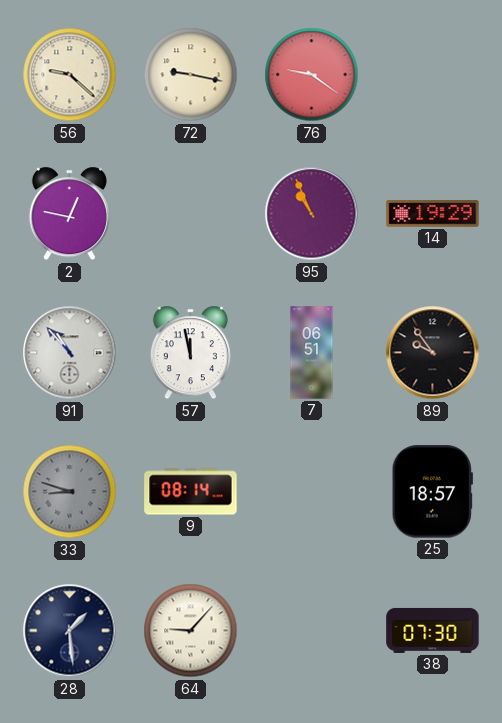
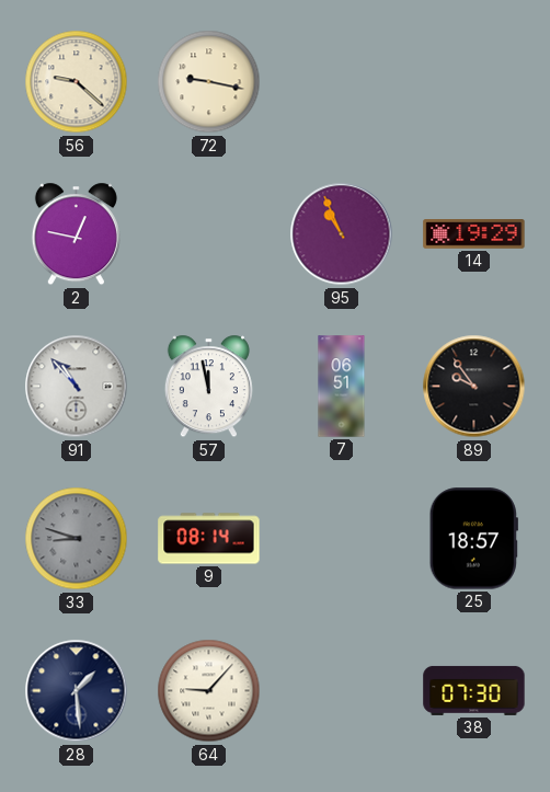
76: 9:21 -> none (312, 75)
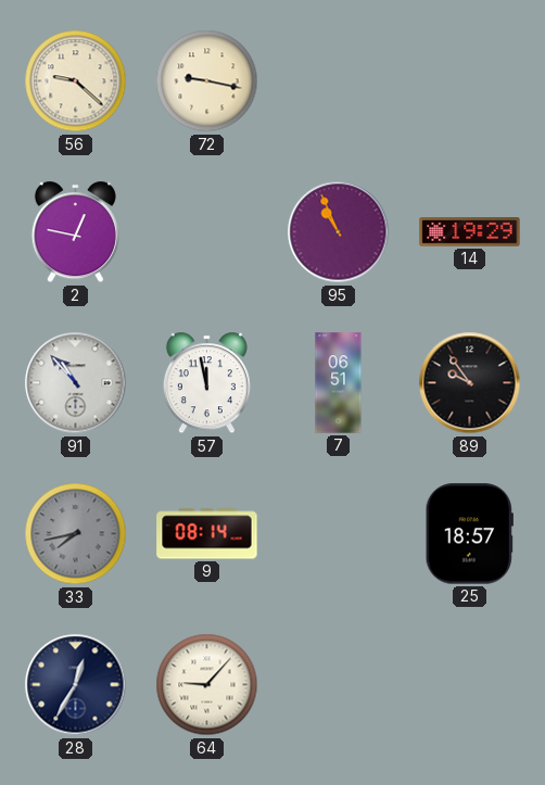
33: 8:48 -> 7:43 (76, 534)
28: 1:29 -> 12:35 (76, 685)
38: 07:30 -> none (474, 690)
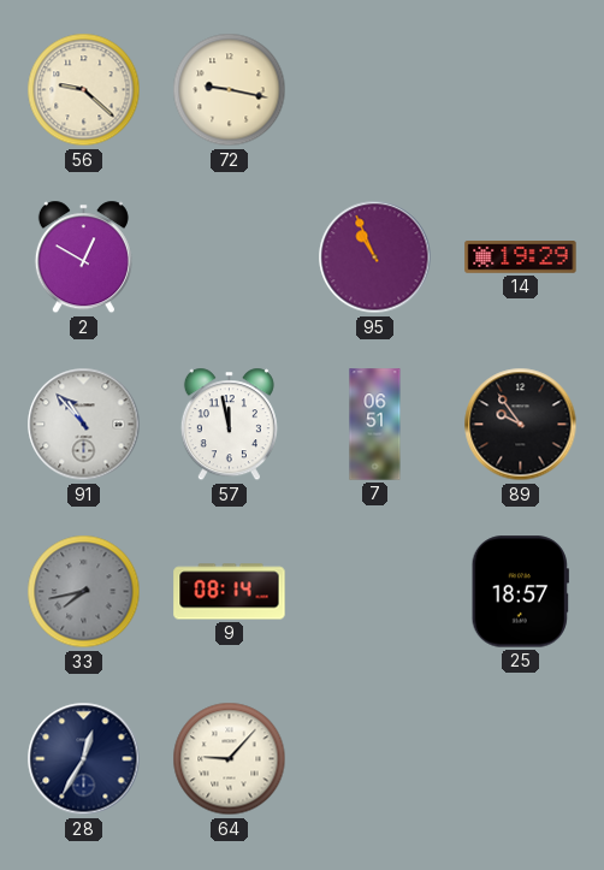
2: 12:47 -> 12:50 (83, 258)
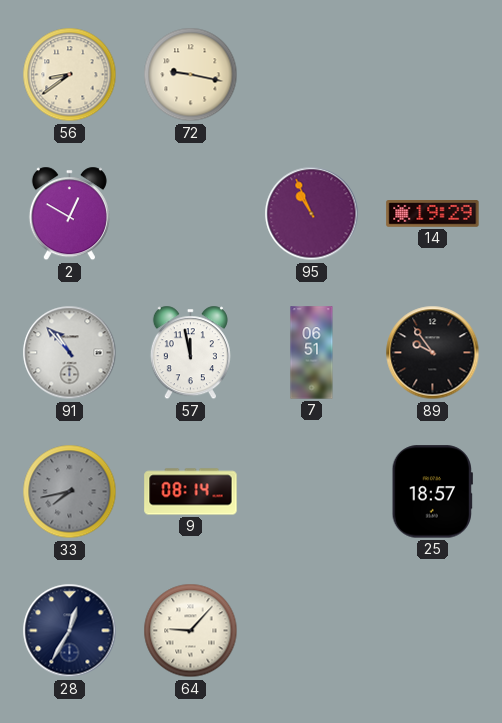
56: 9:22 -> 8:39 (70, 75)
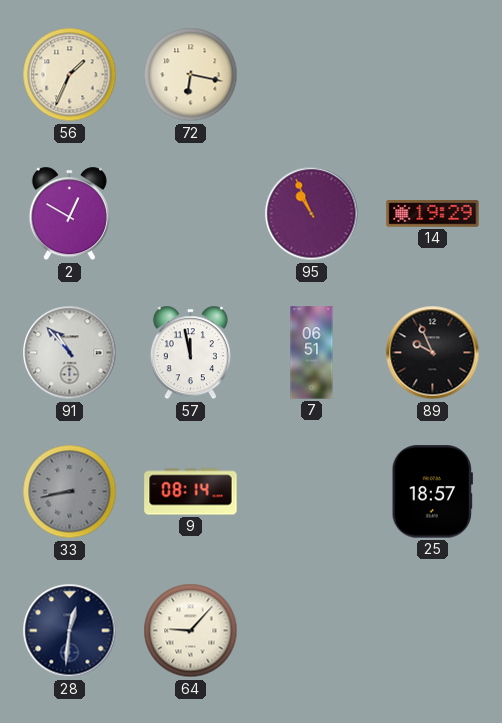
56: 8:39 -> 1:34 (70, 75)
72: 9:17 -> 6:17 (191, 75)
89: 9:54 -> 9:56 (433, 353)
33: 7:43 -> 8:43 (70, 492)
28: 12:35 -> 12:31 (70, 631)
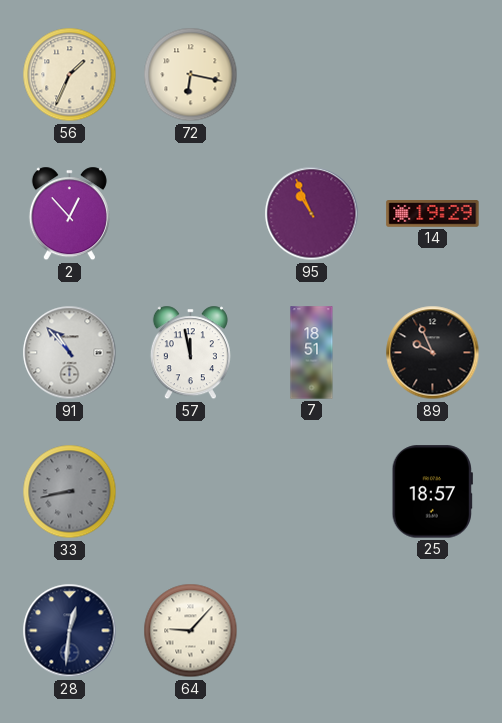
2: 12:50 -> 12:53 (69, 214)
7: 06:51 -> 18:51 (312, 353)
9: 08:14 -> none (191, 492)
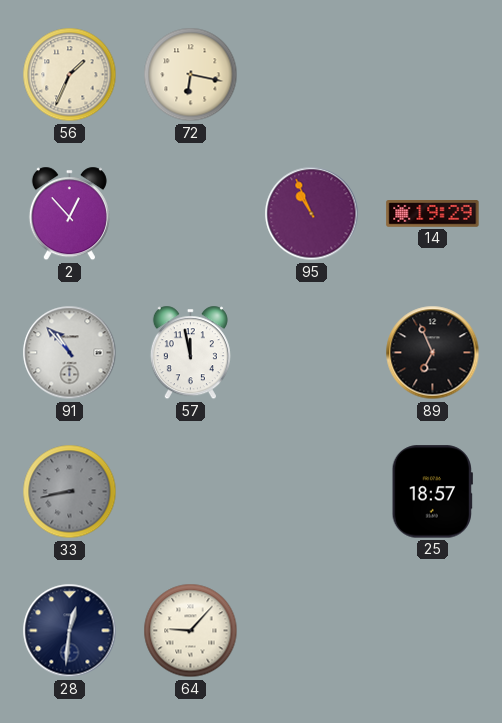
7: 18:51 -> none (312, 353)
89: 9:56 -> 6:56 (433, 353)
